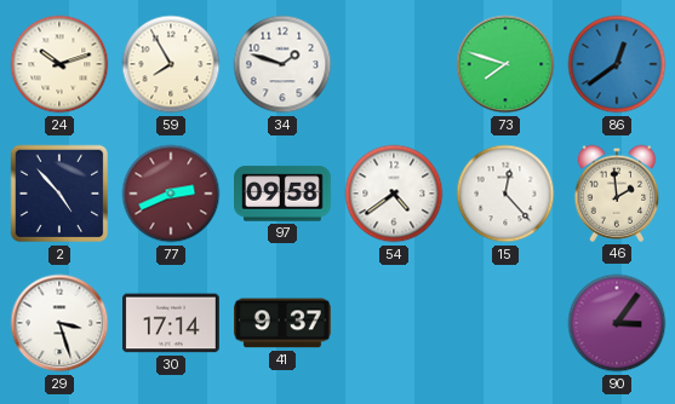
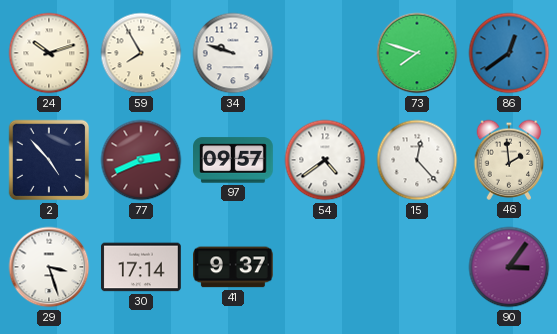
34: 1:48 -> 9:48 (233, 53)
97: 09:58 -> 09:57 (234, 160)
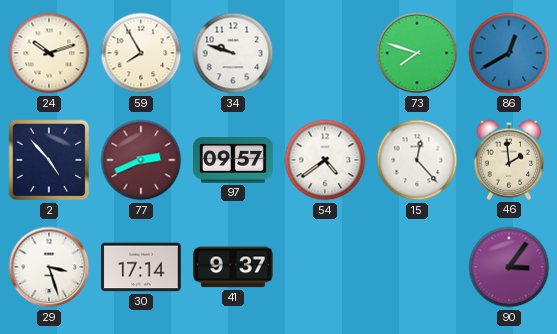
86: 12:39 -> 12:40 (509, 53)
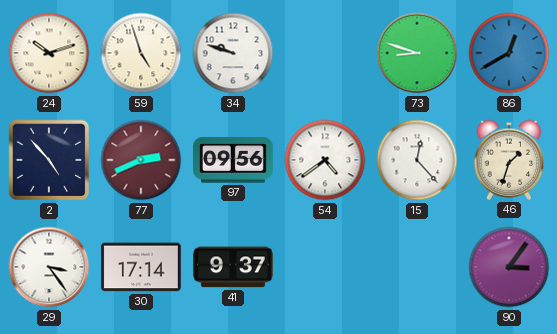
59: 7:55 -> 4:57 (141, 53)
73: 7:48 -> 8:48 (417, 53)
97: 09:57 -> 09:56 (234, 160)
46: 1:59 -> 1:33 (509, 160)
29: 3:27 -> 3:24 (49, 267)
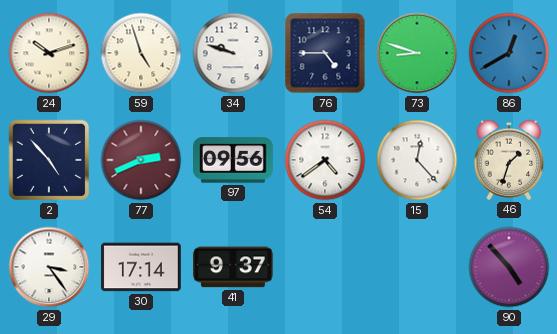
76: none -> 4:45 (325, 53)
90: 3:06 -> 4:53 (509, 267)
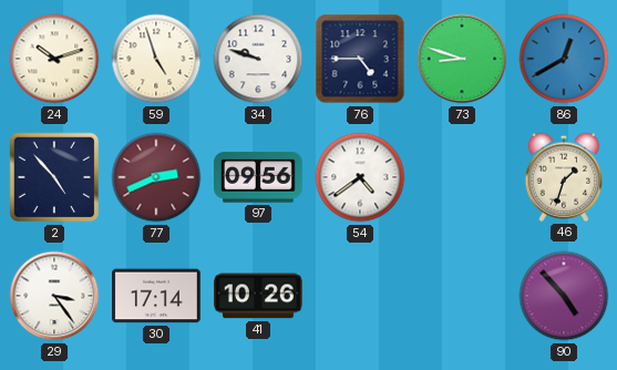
15: 12:23 -> none (417, 160)
41: 9:37 -> 10:26 (259, 296)
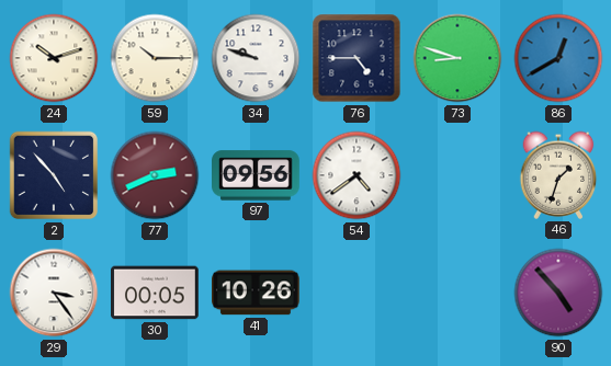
59: 4:57 -> 10:15 (155, 58)
30: 17:14 -> 00:05 (156, 293)
